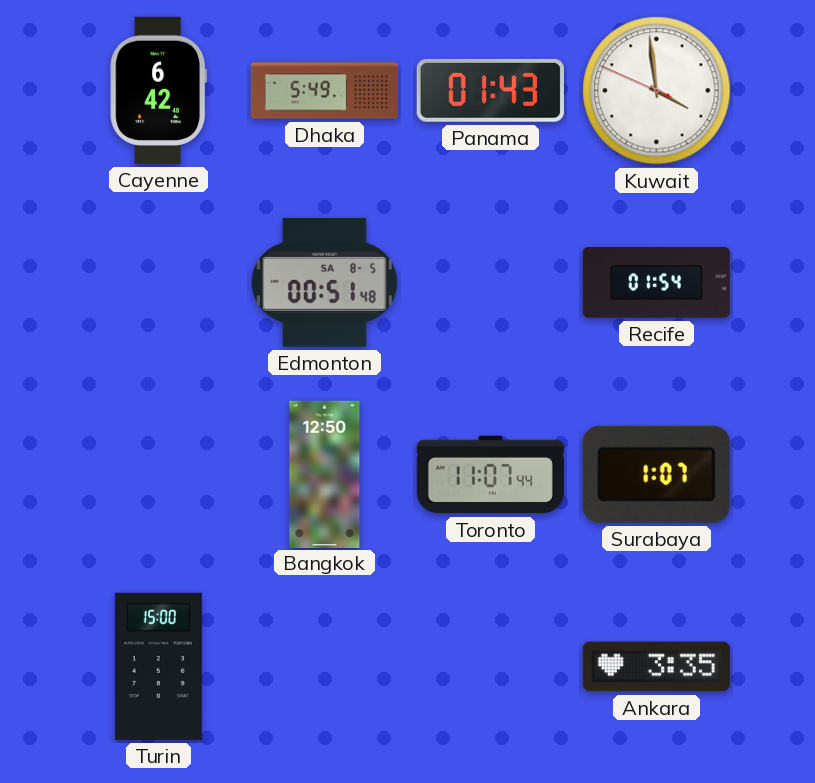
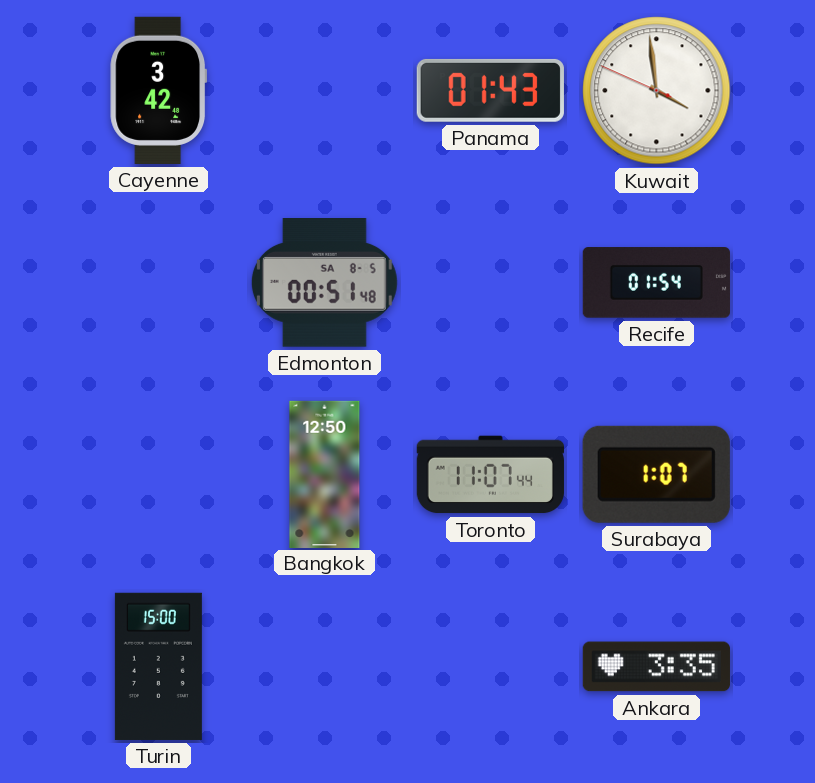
Cayenne: 6:42 -> 3:42 (159, 90)
Dhaka: 5:49 -> none (324, 91)
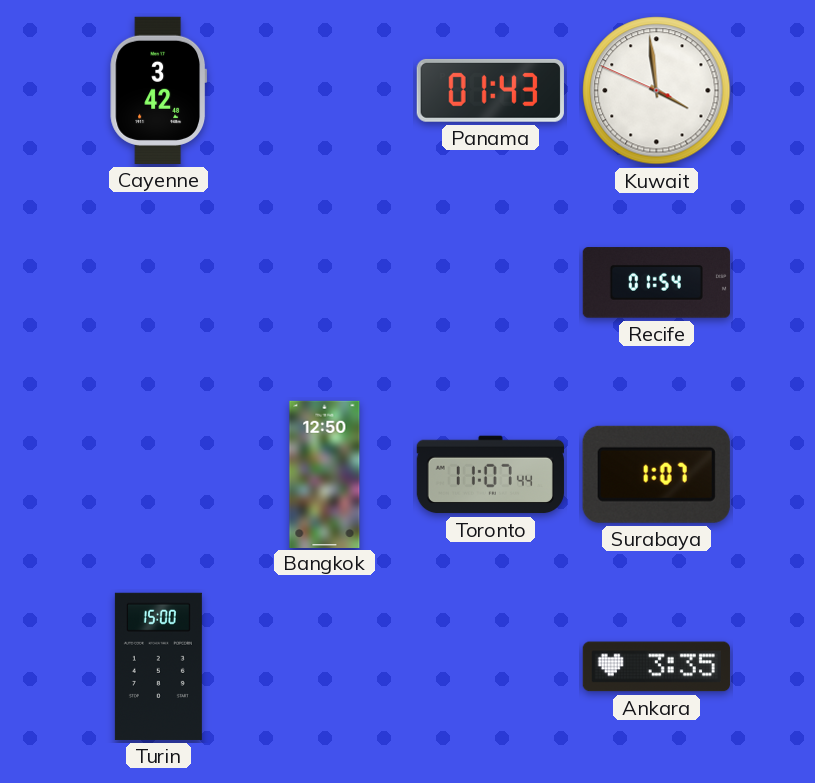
Edmonton: 00:51 -> none (324, 283)
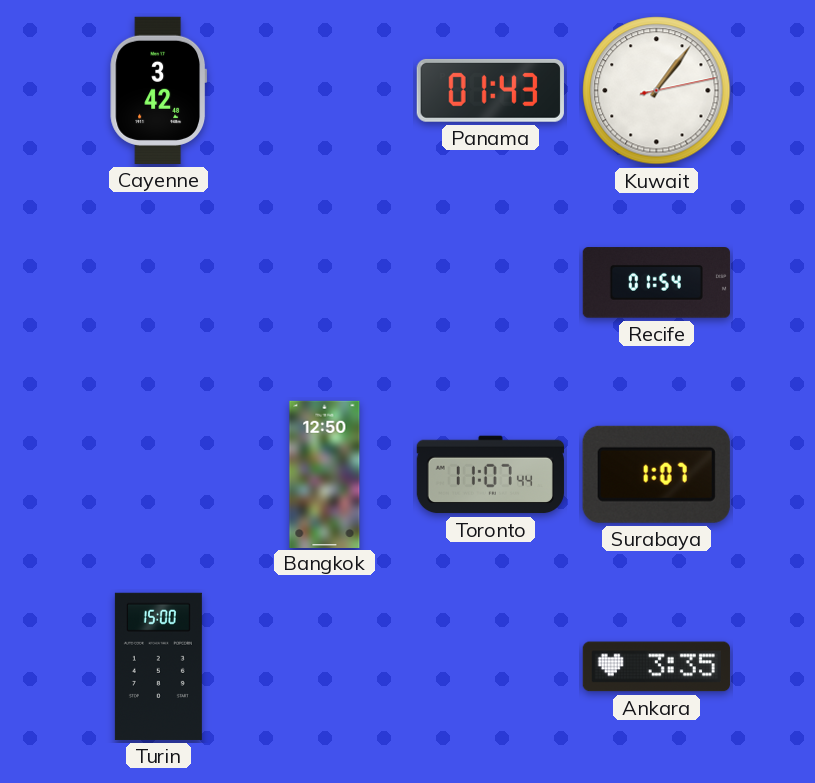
Kuwait: 3:58 -> 1:06 (657, 91)
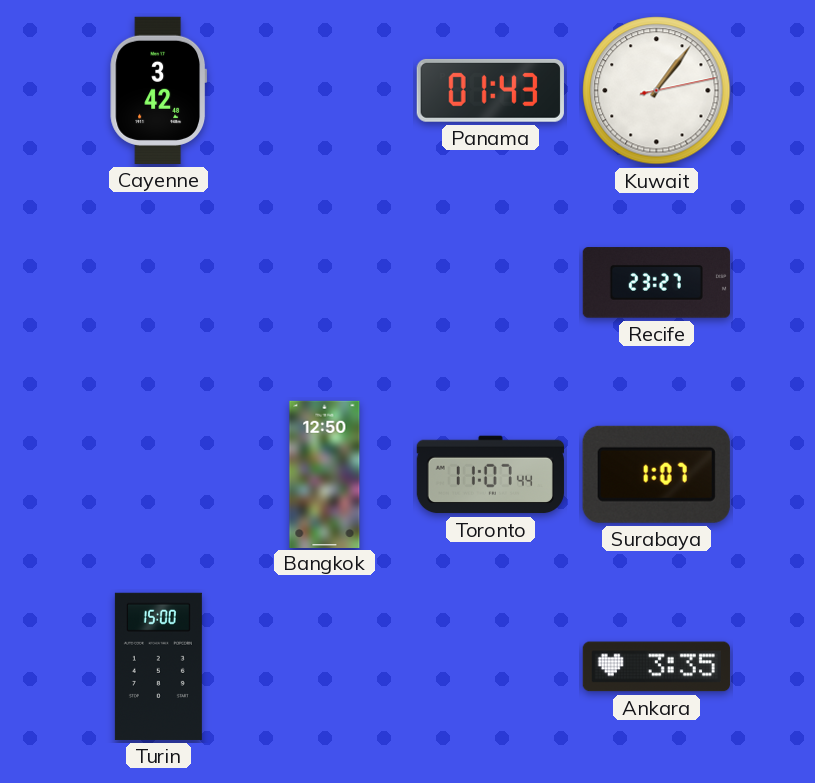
Recife: 01:54 -> 23:27 (656, 283)
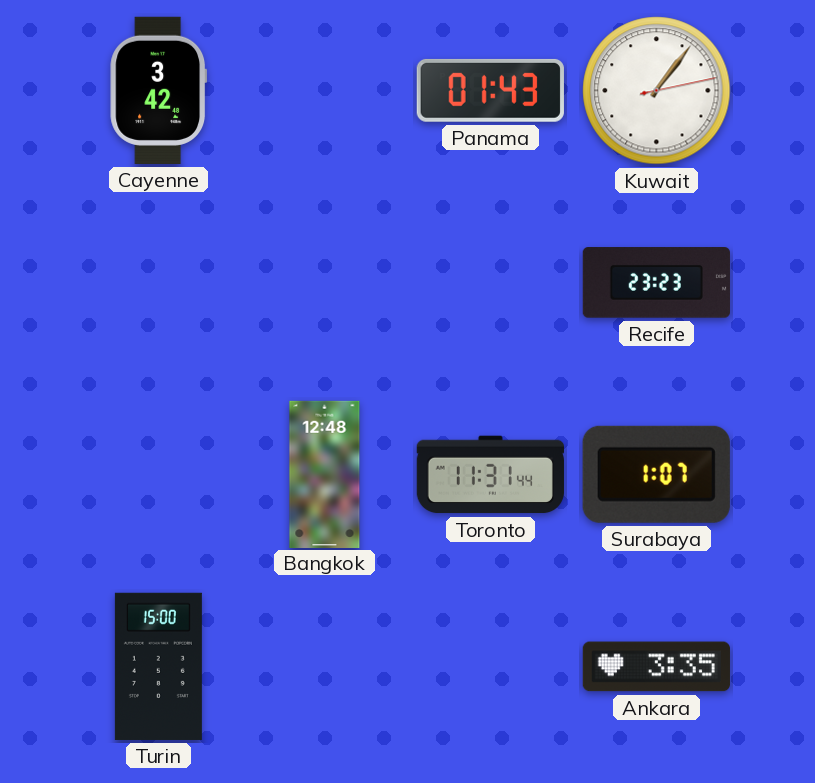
Recife: 23:27 -> 23:23 (656, 283)
Bangkok: 12:50 -> 12:48 (325, 474)
Toronto: 11:07 -> 11:31 (490, 475)
